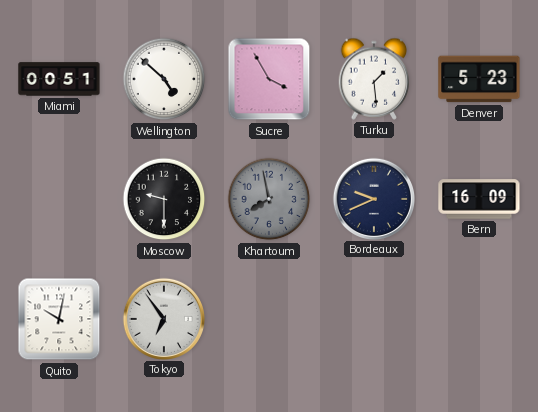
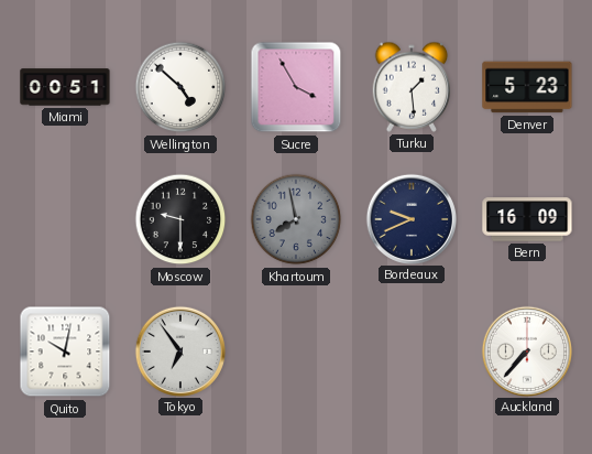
Auckland: none -> 7:37 (526, 350)
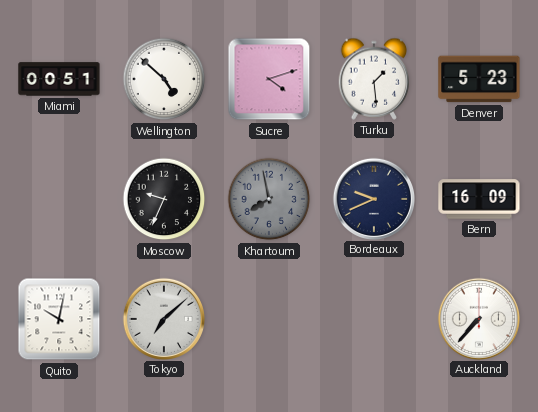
Sucre: 3:55 -> 4:12 (269, 79)
Moscow: 9:30 -> 9:34 (164, 199)
Tokyo: 6:54 -> 7:08 (163, 318)
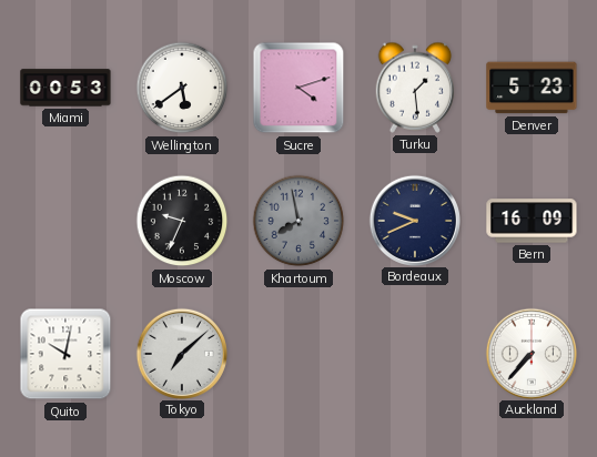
Miami: 00:51 -> 00:53 (65, 88)
Wellington: 4:52 -> 5:39 (182, 88)
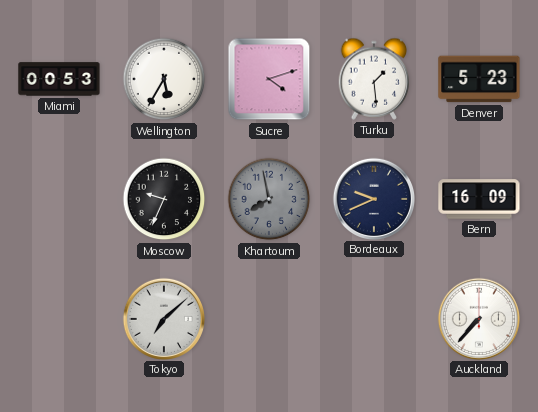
Wellington: 5:39 -> 5:35 (164, 79)
Quito: 10:02 -> none (65, 354)
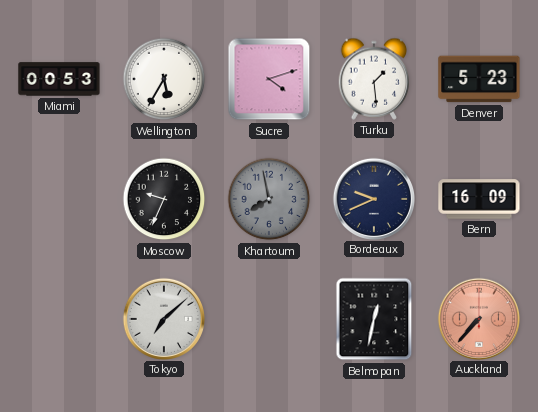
Belmopan: none -> 12:32 (374, 319)
Auckland dial: white -> salmon (478, 318)
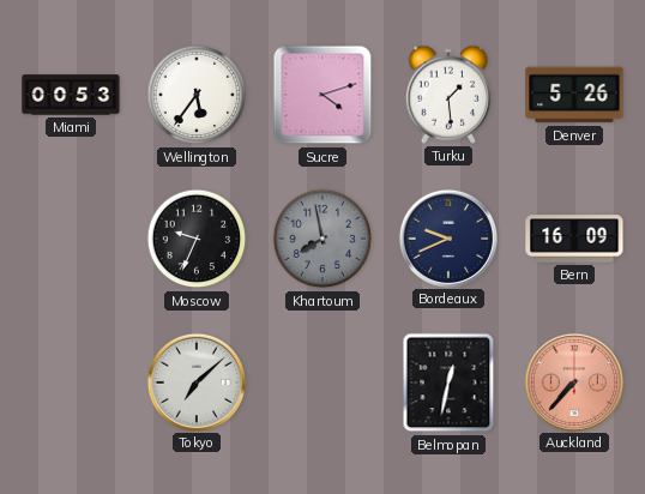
Wellington: 5:35 -> 5:36 (197, 95)
Denver: 5:23 -> 5:26 (574, 95)
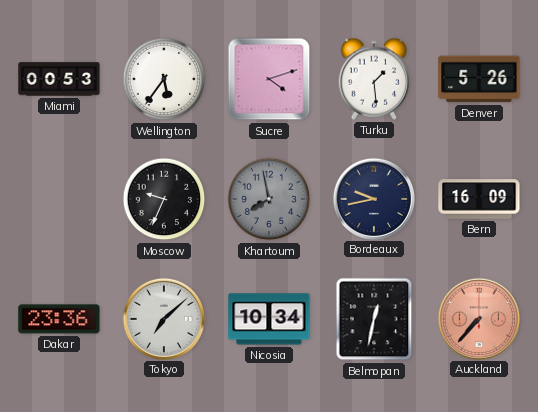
Bordeaux: 9:41 -> 9:43 (373, 198)
Dakar: none -> 23:36 (59, 319)
Nicosia: none -> 10:34 (269, 319)
